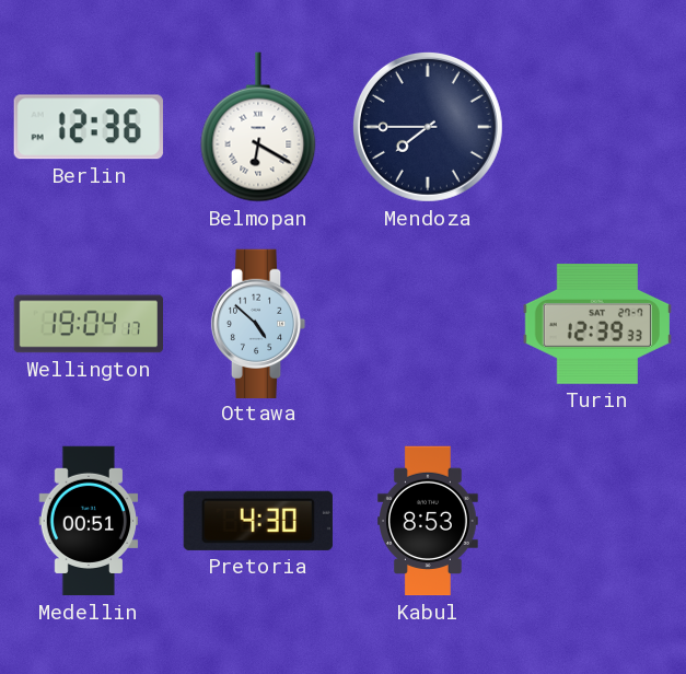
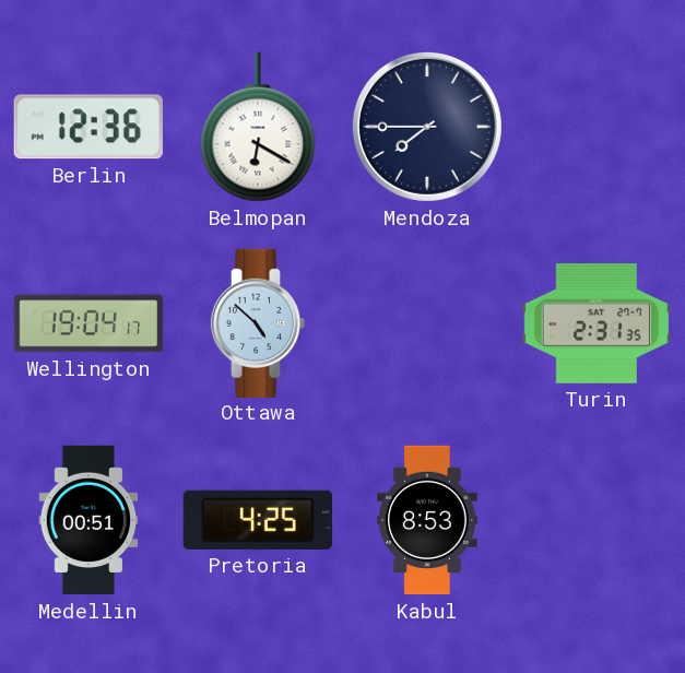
Turin: 12:39 -> 2:31 (595, 324)
Pretoria: 4:30 -> 4:25 (258, 520)
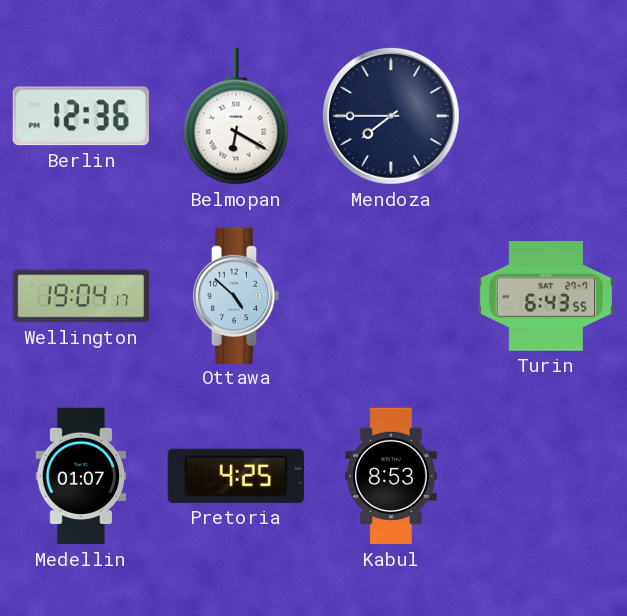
Turin: 2:31 -> 6:43 (545, 297)
Medellin: 00:51 -> 01:07 (81, 476)
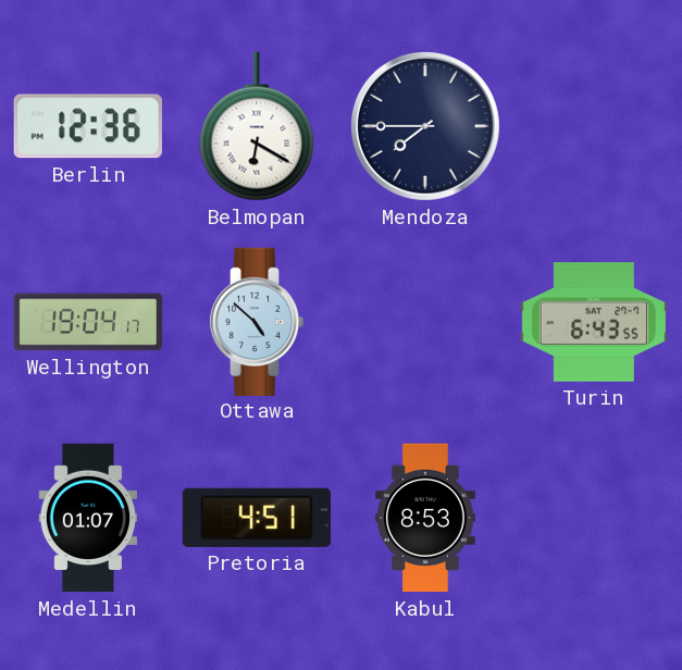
Pretoria: 4:25 -> 4:51 (257, 518)
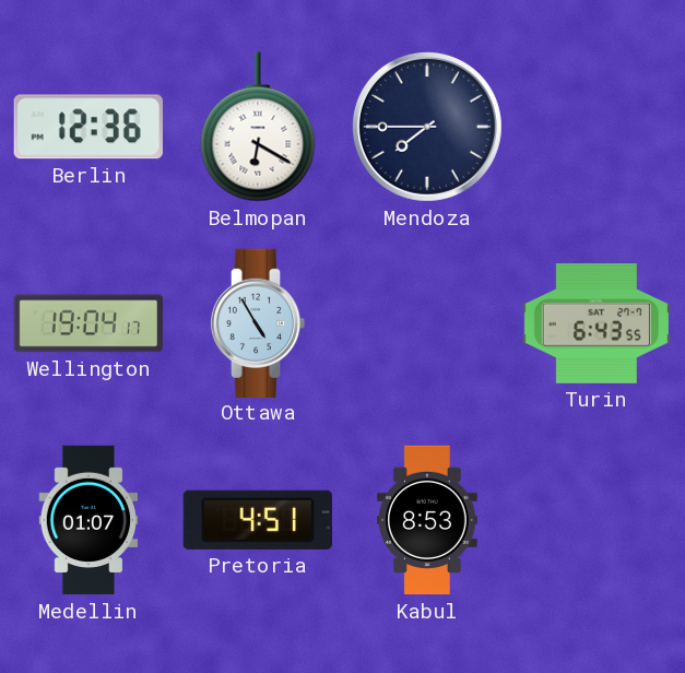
Ottawa: 4:52 -> 4:55 (258, 322)
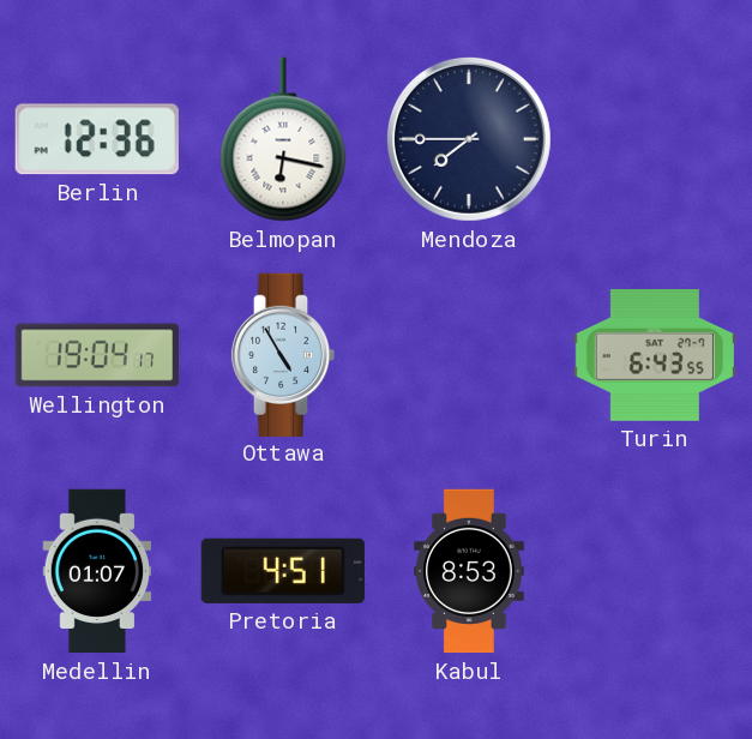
Belmopan: 6:20 -> 6:17 (283, 139)
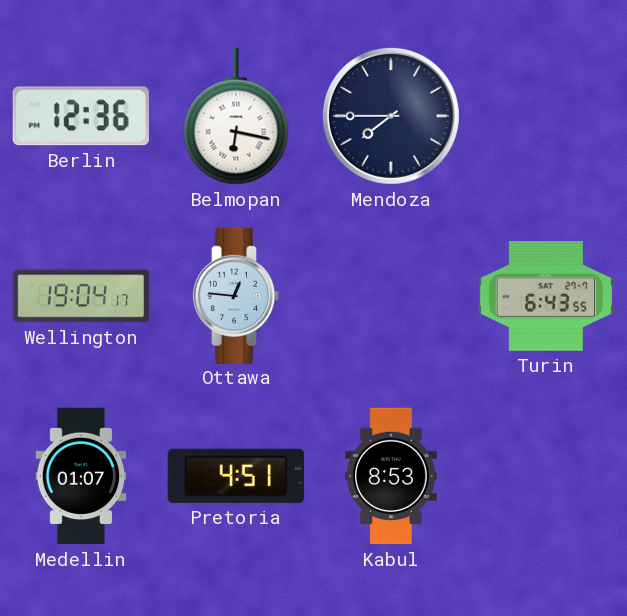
Ottawa: 4:55 -> 12:46 (236, 295)
